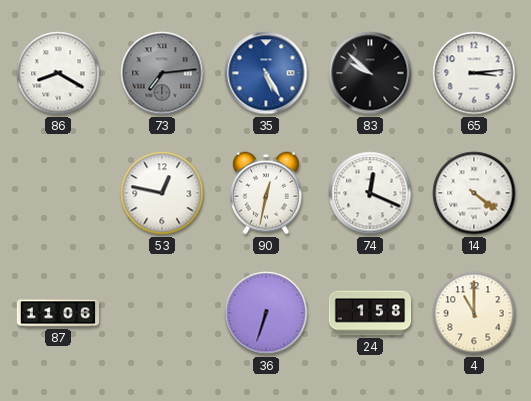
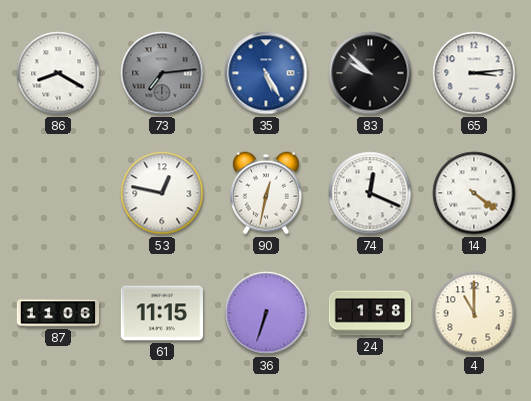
61: none -> 11:15 (161, 313)
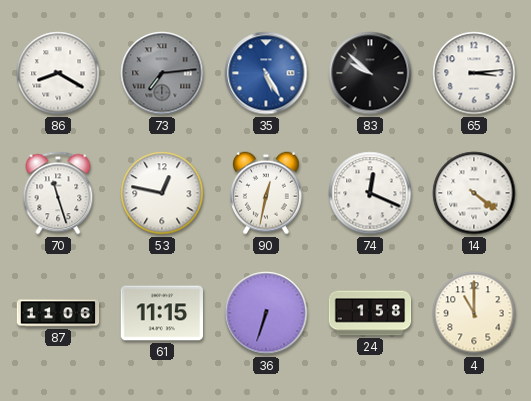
70: none -> 11:27 (58, 193)
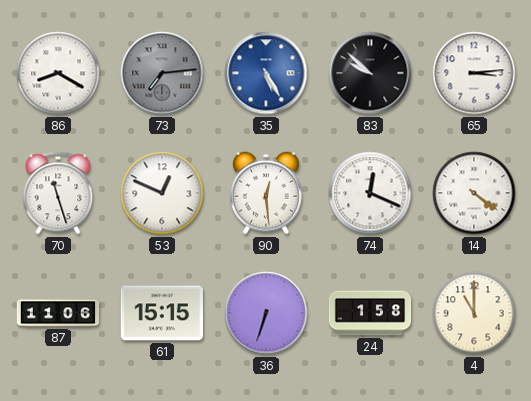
53: 12:47 -> 12:49 (162, 193)
90: 12:32 -> 12:29 (267, 193)
61: 11:15 -> 15:15 (161, 313)
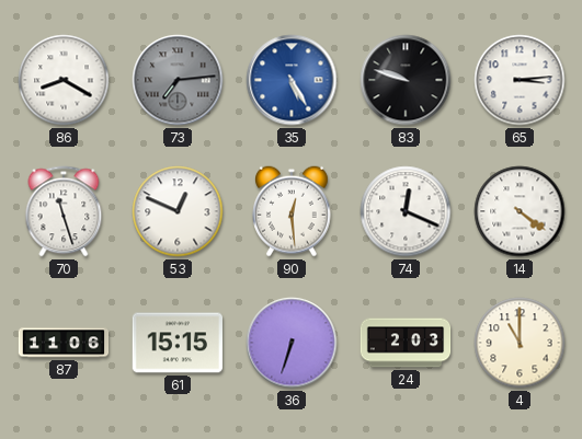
83: 9:52 -> 9:48 (406, 80)
24: 1:58 -> 2:03 (406, 343)
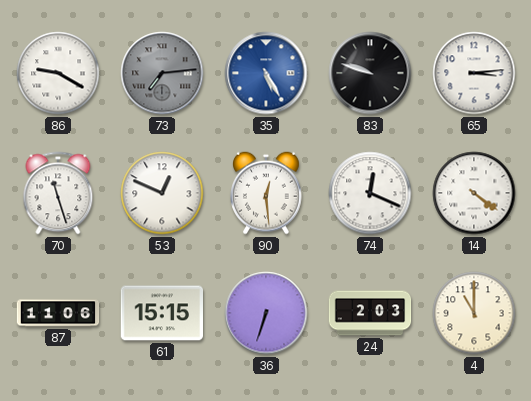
86: 8:20 -> 9:20 (58, 73)
